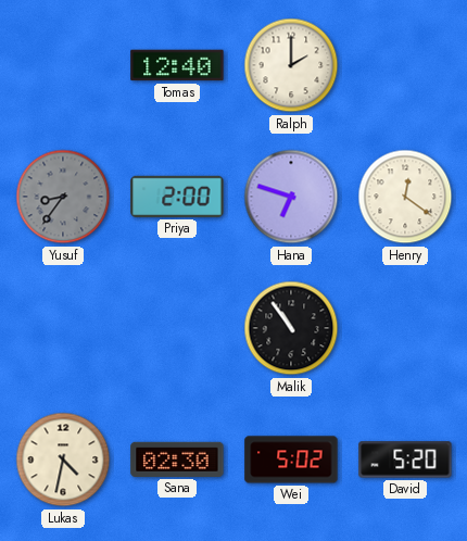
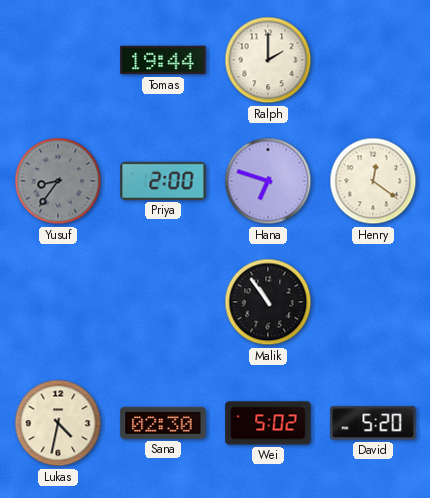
Tomas: 12:40 -> 19:44 (163, 60)
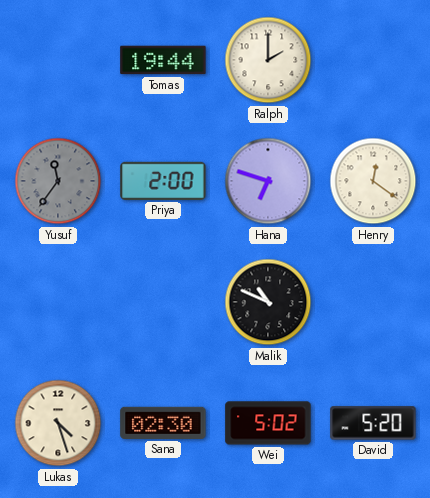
Yusuf: 8:36 -> 11:36 (58, 181)
Malik: 10:54 -> 10:49 (268, 302)
Lukas: 4:32 -> 4:27 (58, 423)
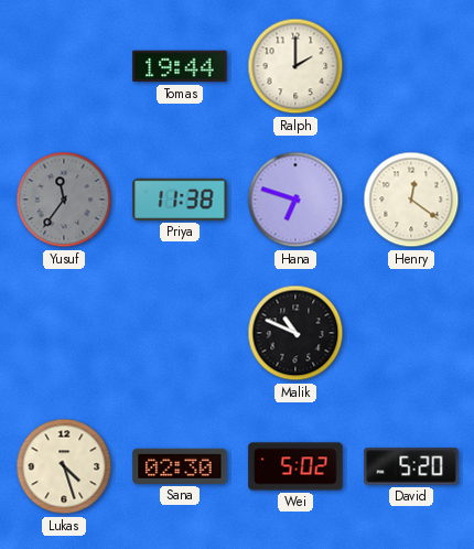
Priya: 2:00 -> 11:38 (180, 200)
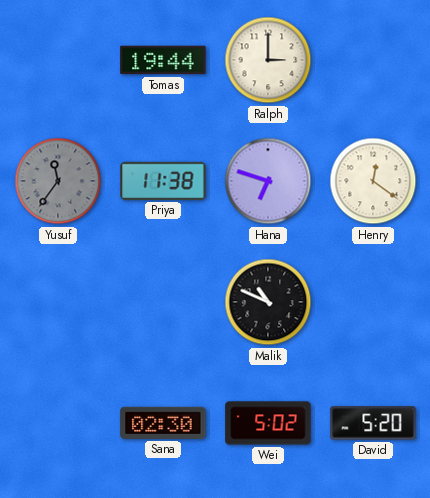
Ralph: 2:00 -> 3:00 (268, 60)
Lukas: 4:27 -> none (64, 466)
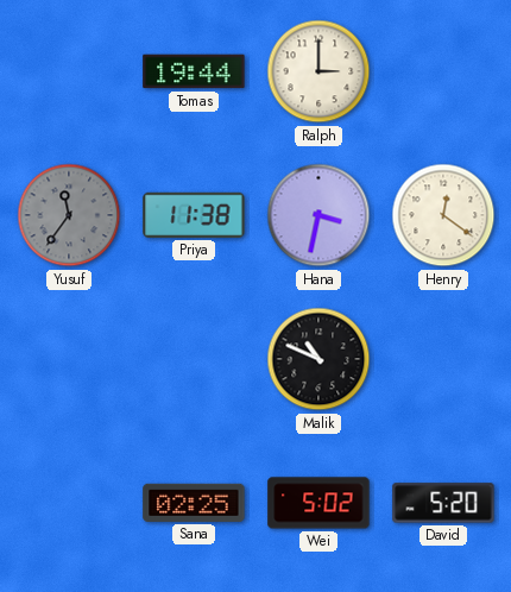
Hana: 6:48 -> 3:32 (318, 215)
Sana: 02:30 -> 02:25 (194, 503)
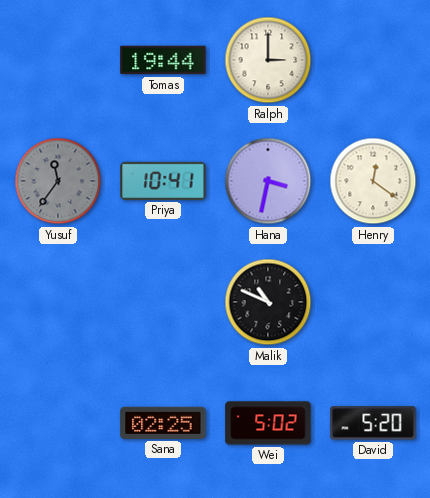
Priya: 11:38 -> 10:41 (163, 181)
